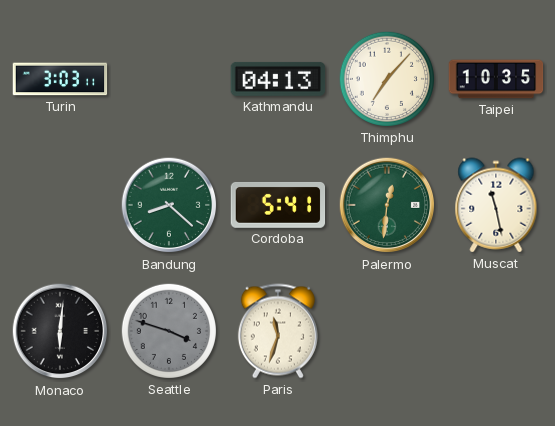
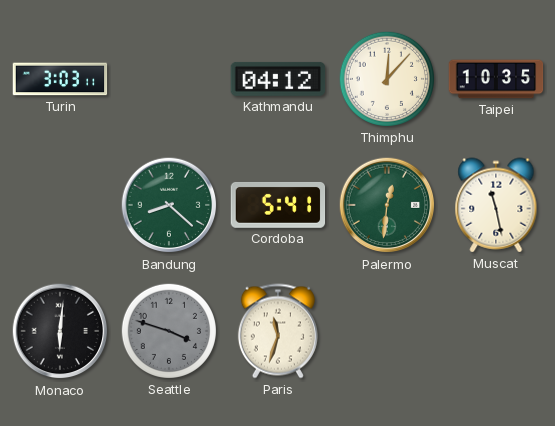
Kathmandu: 04:13 -> 04:12 (278, 79)
Thimphu: 7:07 -> 12:07 (387, 79)
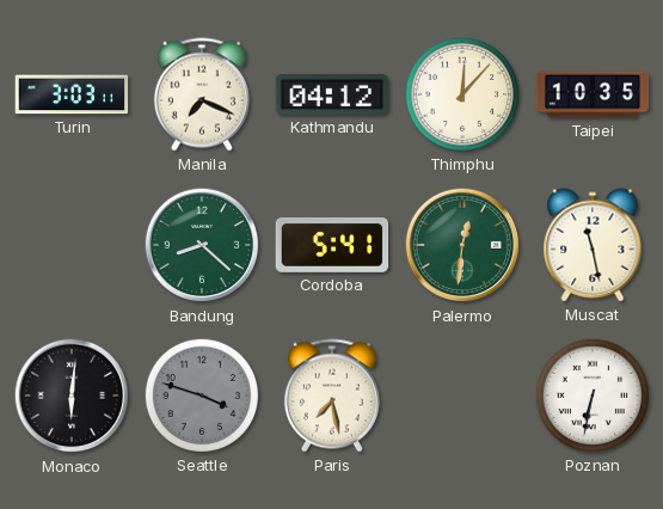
Manila: none -> 7:19 (202, 94)
Paris: 11:33 -> 7:28 (332, 395)
Poznan: none -> 6:32 (593, 395)
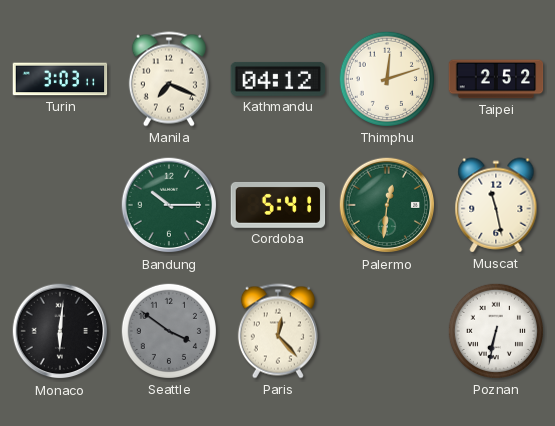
Thimphu: 12:07 -> 12:12 (387, 79)
Taipei: 10:35 -> 2:52 (496, 79)
Bandung: 8:22 -> 10:15 (169, 205)
Seattle: 3:48 -> 3:51 (169, 331)
Paris: 7:28 -> 12:23 (278, 331)
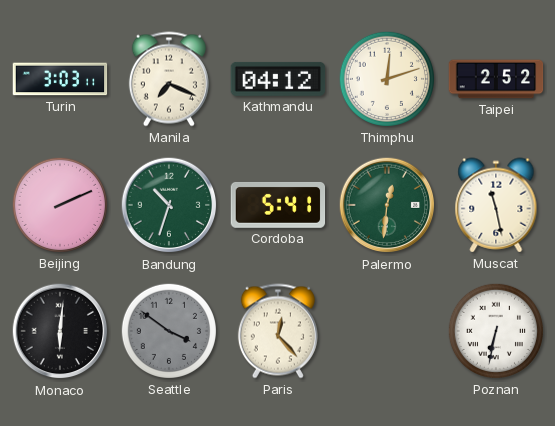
Beijing: none -> 2:11 (60, 205)
Bandung: 10:15 -> 10:33 (169, 205)
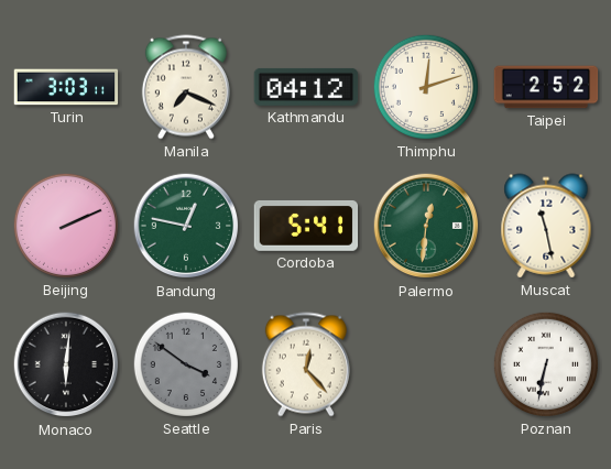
Bandung: 10:33 -> 12:47 (186, 226)
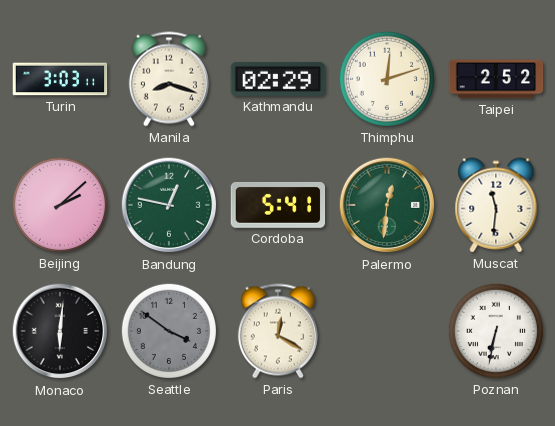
Manila: 7:19 -> 8:18 (169, 79)
Kathmandu: 04:12 -> 02:29 (278, 79)
Beijing: 2:11 -> 2:08 (60, 205)
Muscat: 11:28 -> 11:31 (496, 205)
Paris: 12:23 -> 12:20 (278, 331)
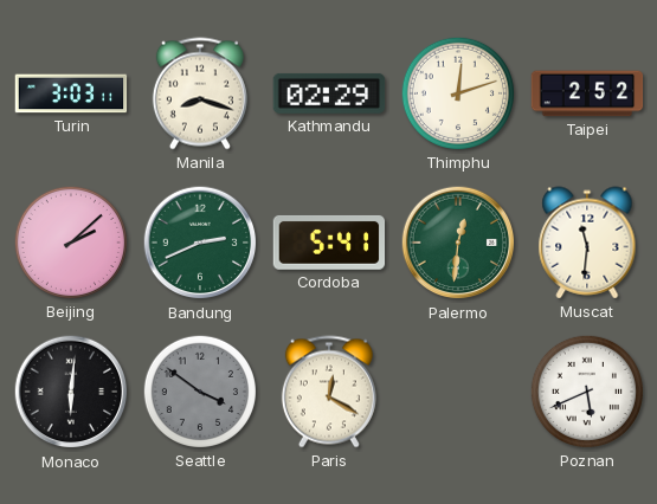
Bandung: 12:47 -> 2:41 (200, 243)
Poznan: 6:32 -> 5:41 (587, 392)
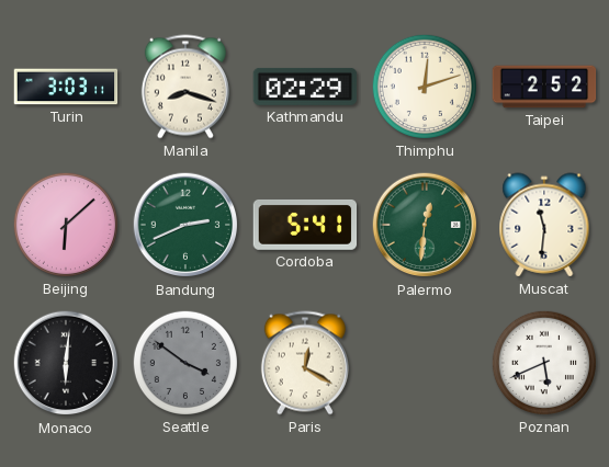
Beijing: 2:08 -> 6:08 (66, 225)
